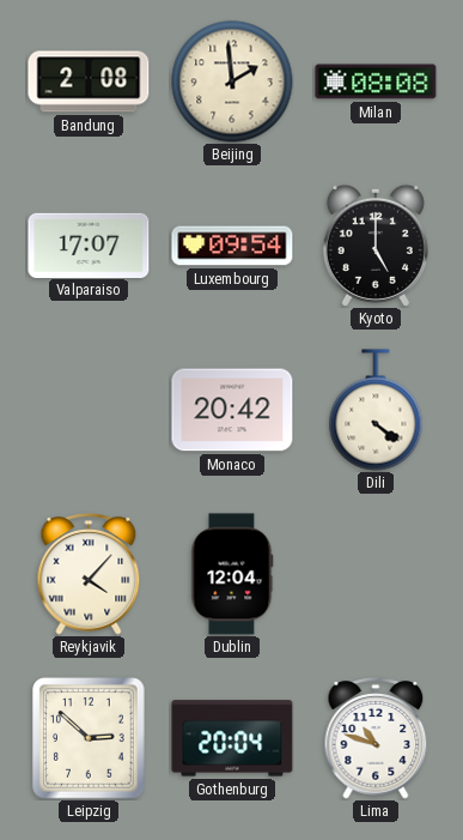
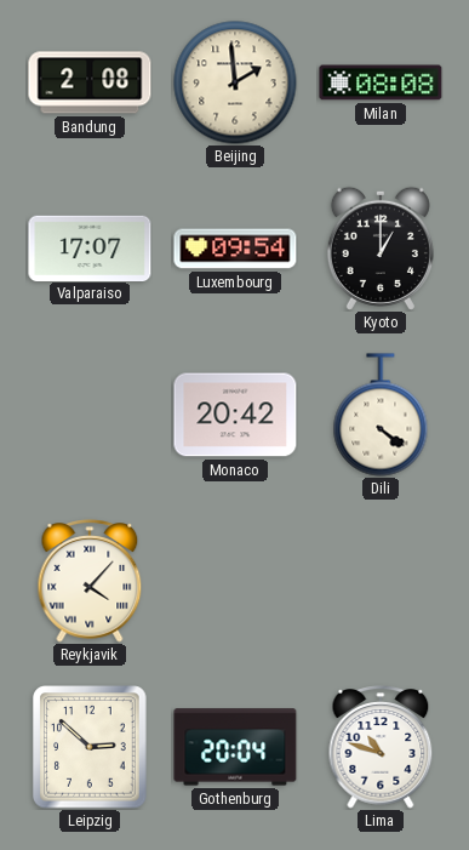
Kyoto: 5:00 -> 1:00 (381, 249)
Dublin: 12:04 -> none (232, 574)
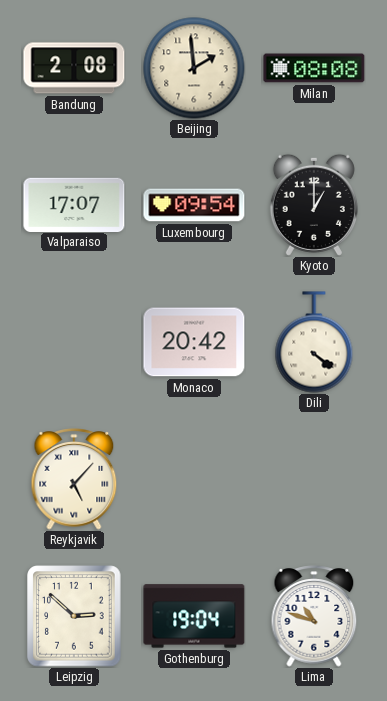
Reykjavik: 4:07 -> 5:07 (74, 479)
Gothenburg: 20:04 -> 19:04 (194, 616)
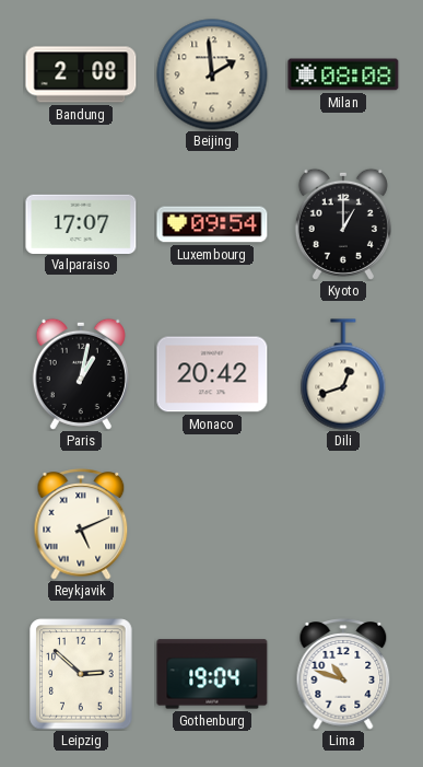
Paris: none -> 1:02 (81, 374)
Dili: 4:21 -> 12:42 (343, 374)
Reykjavik: 5:07 -> 5:11 (81, 524)
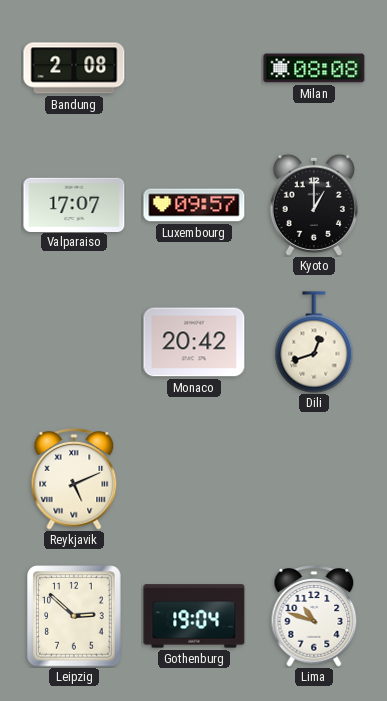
Beijing: 1:59 -> none (212, 74)
Luxembourg: 09:54 -> 09:57 (194, 205)
Paris: 1:02 -> none (81, 374)
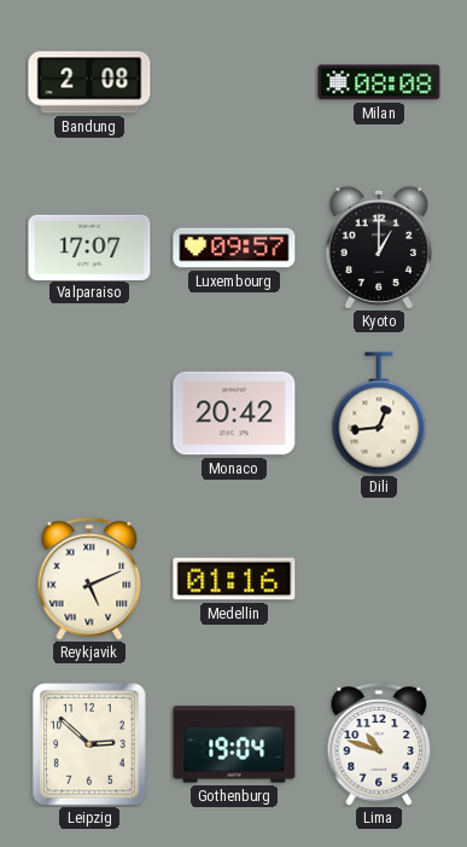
Dili: 12:42 -> 12:44 (379, 413)
Medellin: none -> 01:16 (234, 579)
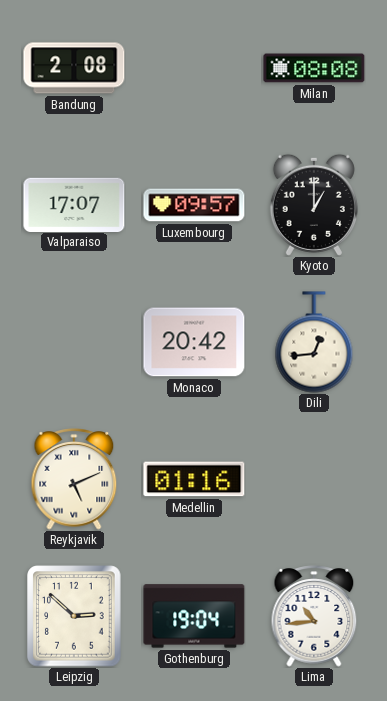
Lima: 10:48 -> 10:44 (314, 616)
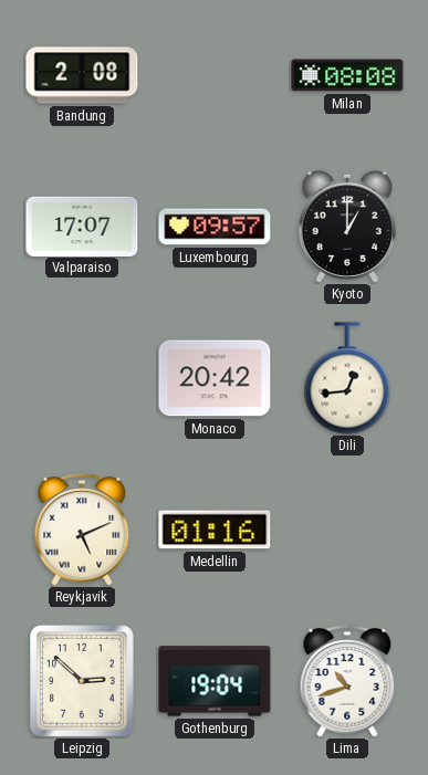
Lima: 10:44 -> 10:42 (347, 681)
